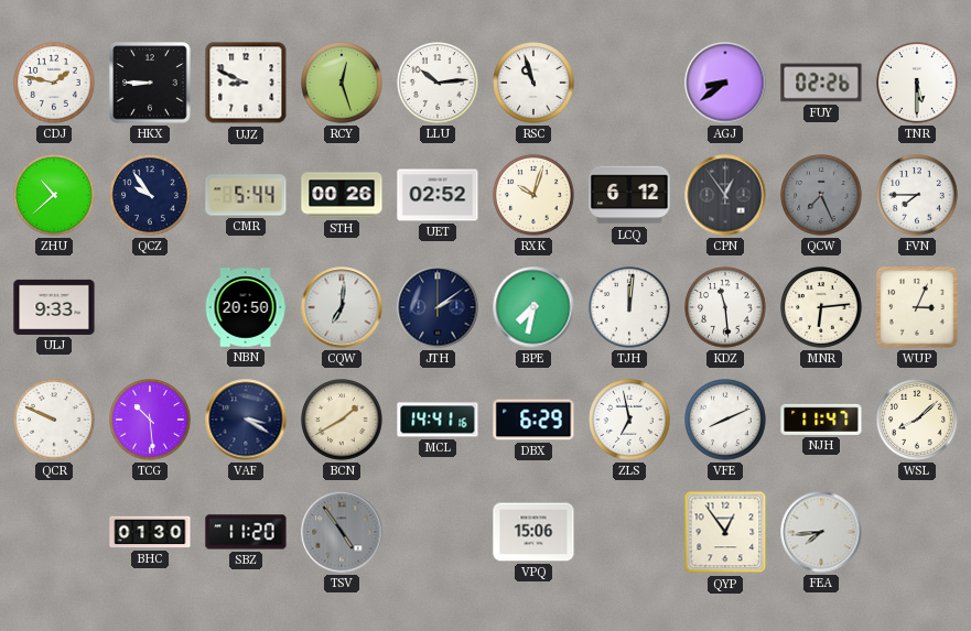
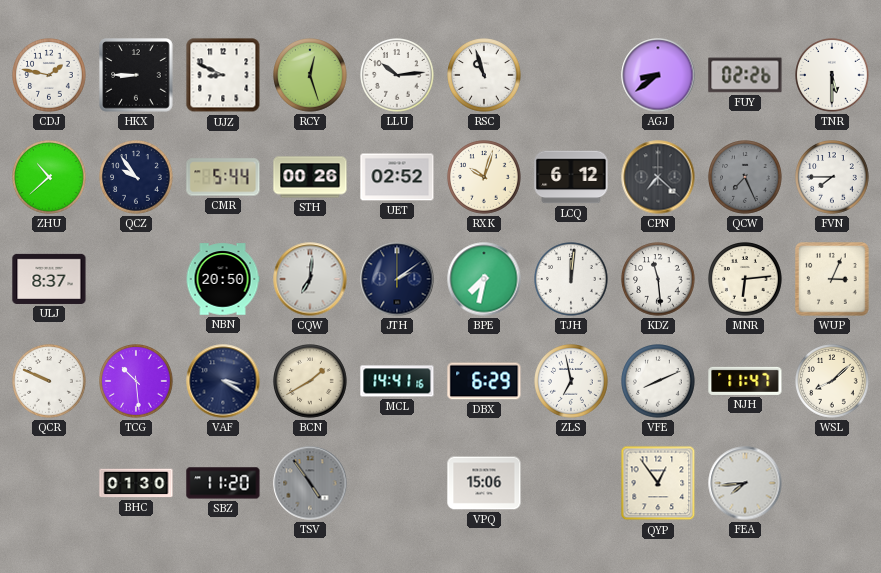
CPN: 12:54 -> 7:22 (658, 177)
ULJ: 9:33 -> 8:37 (49, 279)
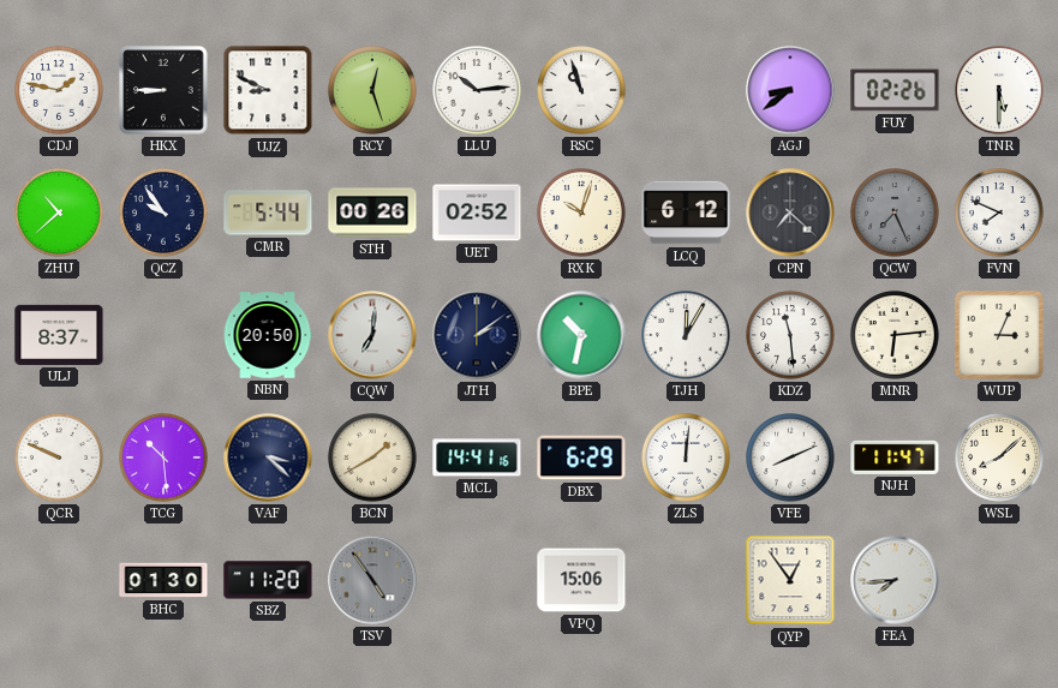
FVN: 7:45 -> 7:49 (999, 213)
BPE: 7:32 -> 10:32 (581, 335)
TJH: 12:01 -> 12:05 (686, 335)
VAF: 3:20 -> 3:22 (268, 457)
ZLS: 6:58 -> 12:01 (686, 457)
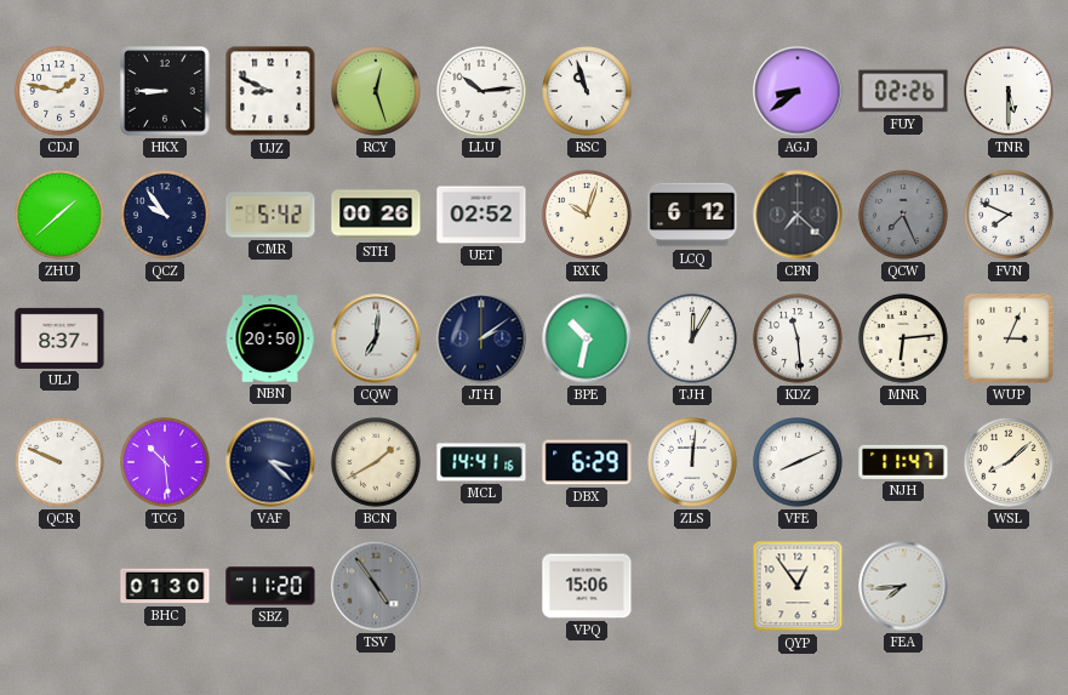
ZHU: 10:38 -> 1:38 (59, 215)
CMR: 5:44 -> 5:42 (270, 215)
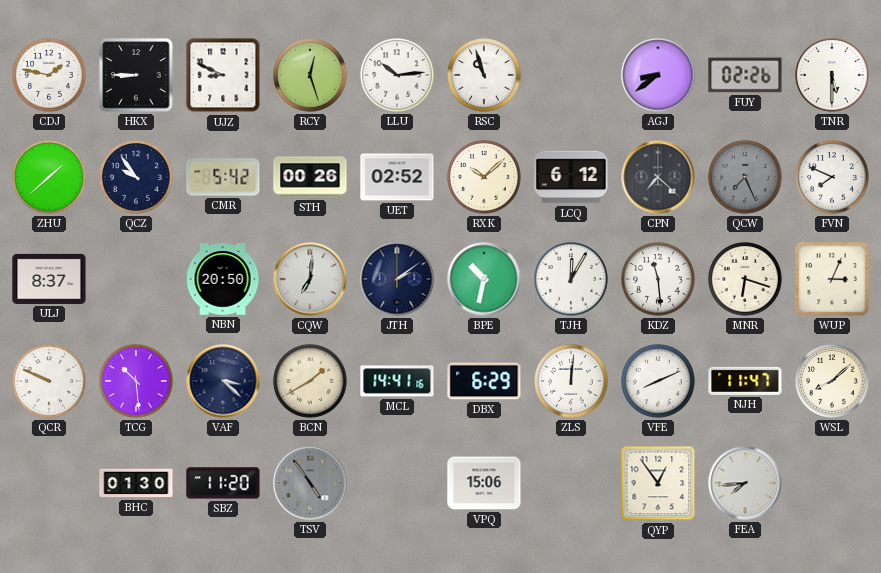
RXK: 10:03 -> 10:08 (484, 177)
MNR: 6:14 -> 6:18 (745, 279)
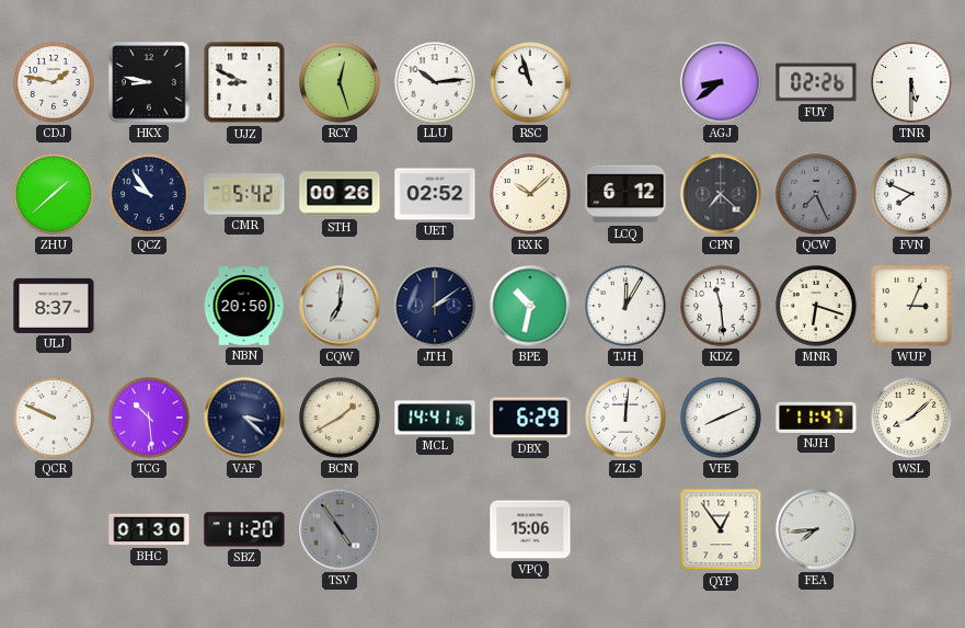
HKX: 8:45 -> 8:47 (149, 82)
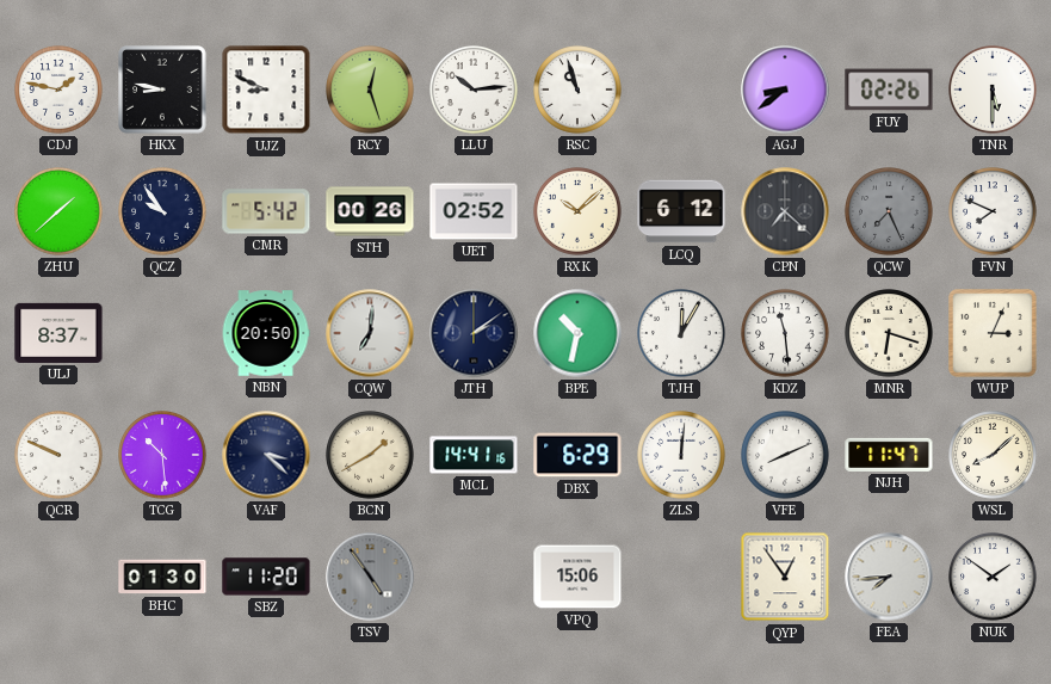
NUK: none -> 1:51 (993, 577)
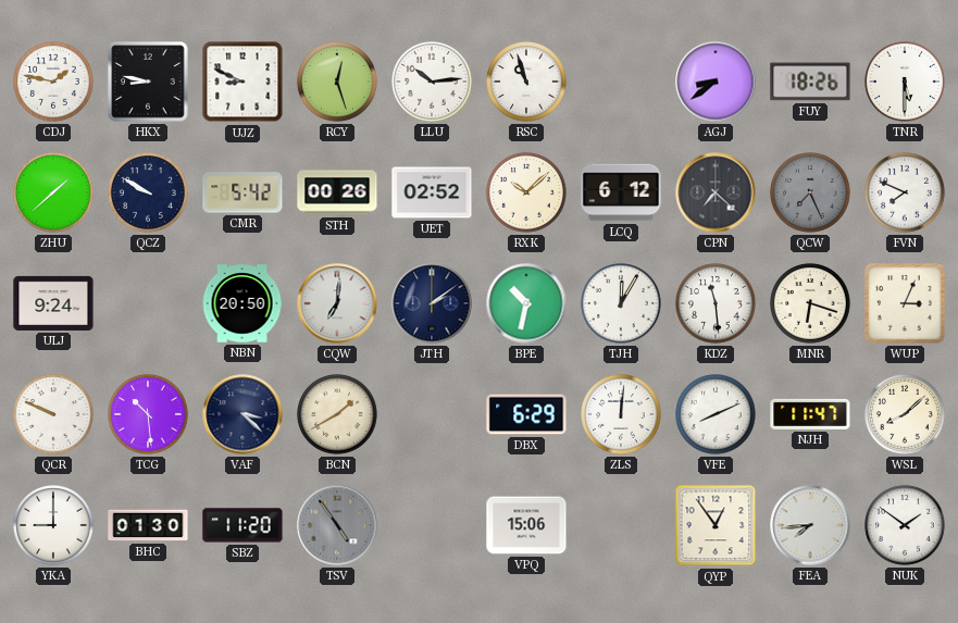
FUY: 02:26 -> 18:26 (810, 82)
QCZ: 9:54 -> 9:50 (148, 192)
ULJ: 8:37 -> 9:24 (53, 303)
MCL: 14:41 -> none (474, 455)
YKA: none -> 9:00 (53, 525)
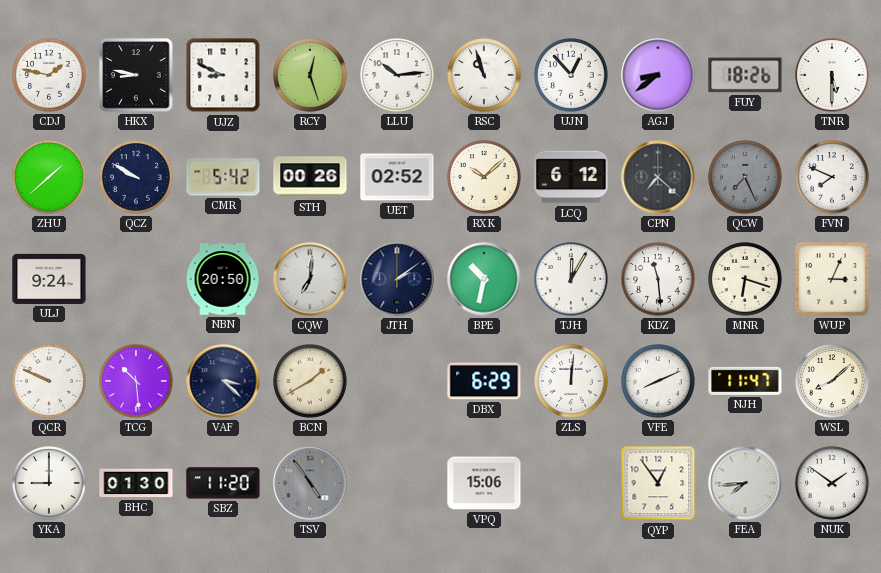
UJN: none -> 12:53 (571, 75)
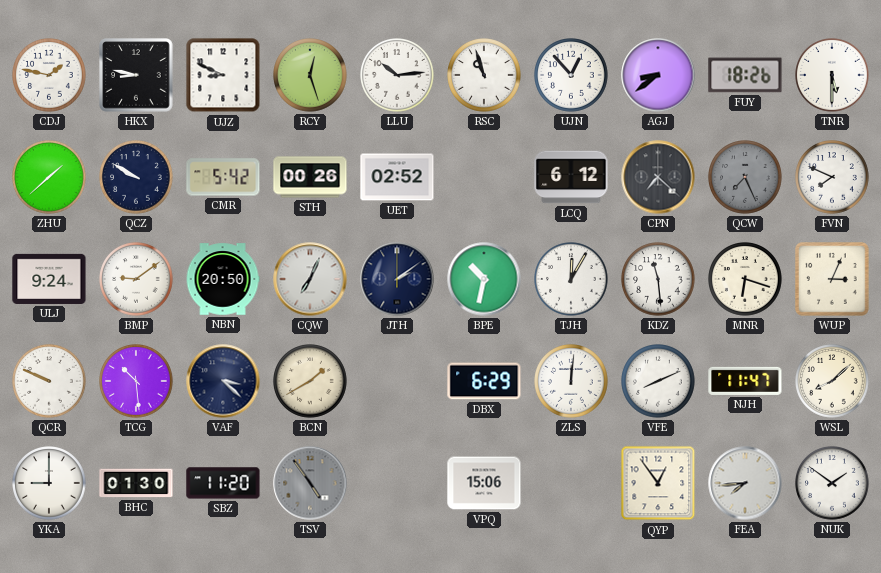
RXK: 10:08 -> none (484, 177)
BMP: none -> 9:09 (136, 279)
CQW: 7:01 -> 7:04 (310, 279)
